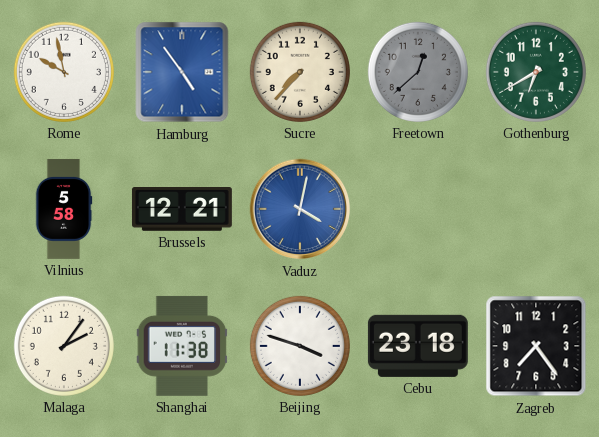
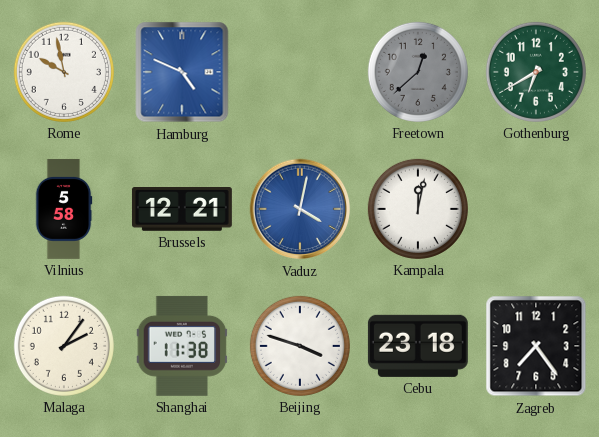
Hamburg: 4:54 -> 4:49 (182, 72)
Sucre: 7:37 -> none (300, 72)
Kampala: none -> 12:02 (418, 209)
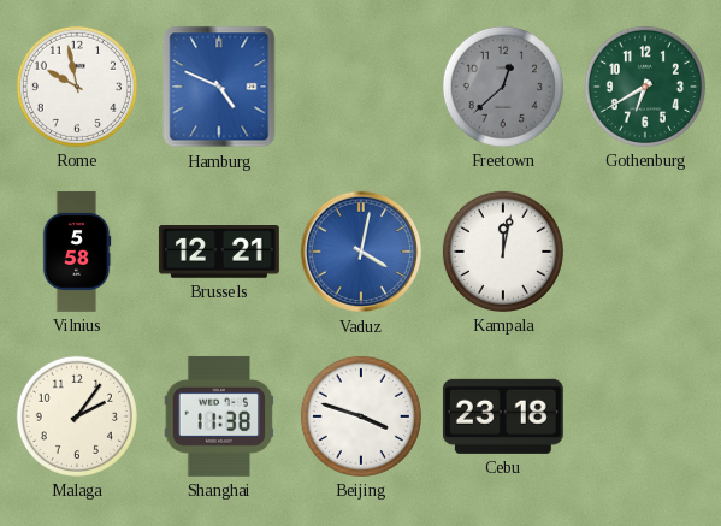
Zagreb: 7:24 -> none (536, 346)
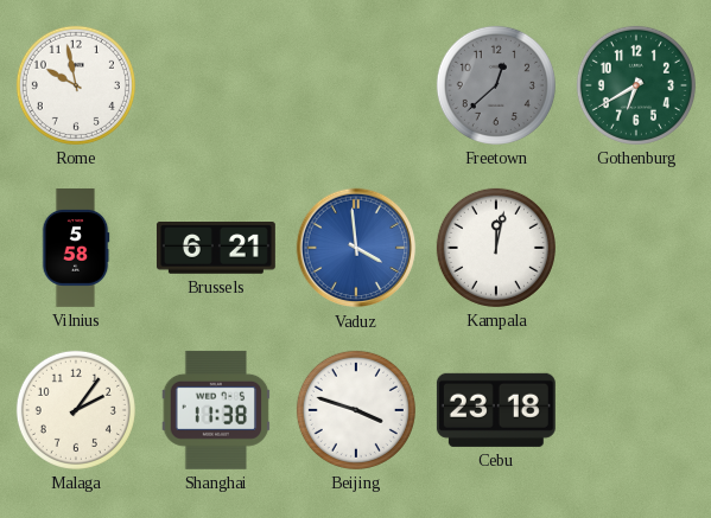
Hamburg: 4:49 -> none (219, 87)
Brussels: 12:21 -> 6:21 (216, 248)
Vaduz: 4:02 -> 3:59 (356, 248)
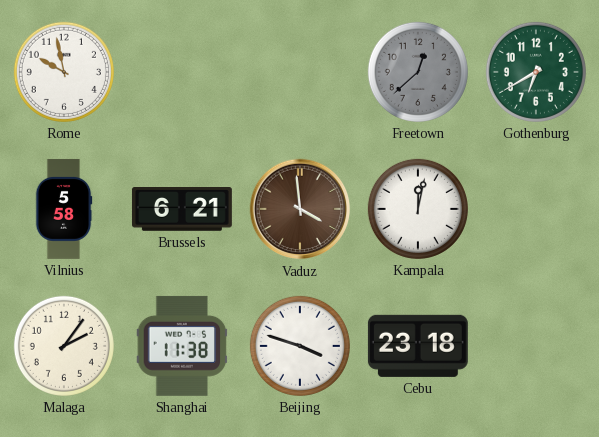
Vaduz dial: blue -> brown (300, 209)
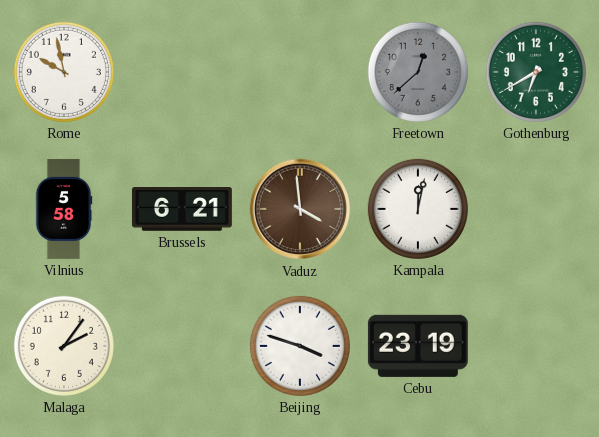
Shanghai: 11:38 -> none (182, 346)
Cebu: 23:18 -> 23:19 (418, 346)
